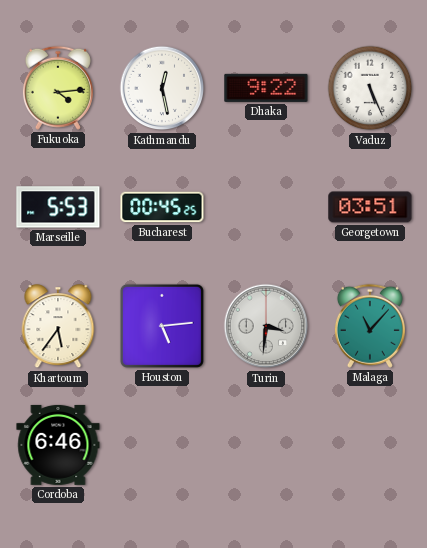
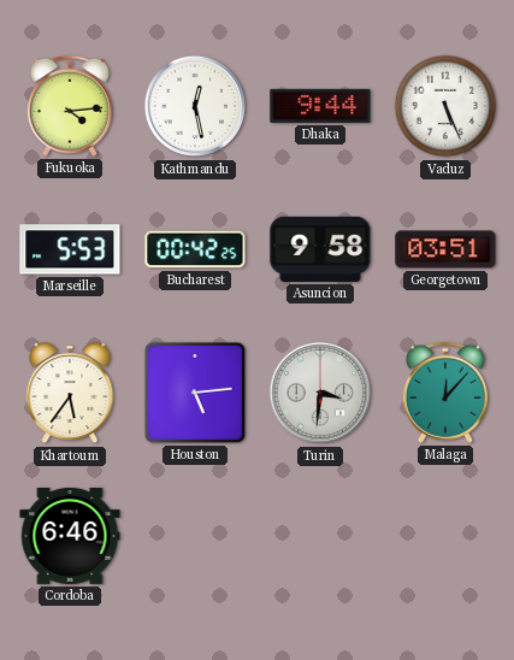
Dhaka: 9:22 -> 9:44 (320, 106)
Bucharest: 00:45 -> 00:42 (195, 249)
Asuncion: none -> 9:58 (320, 249)
Malaga: 11:07 -> 12:07 (445, 393)
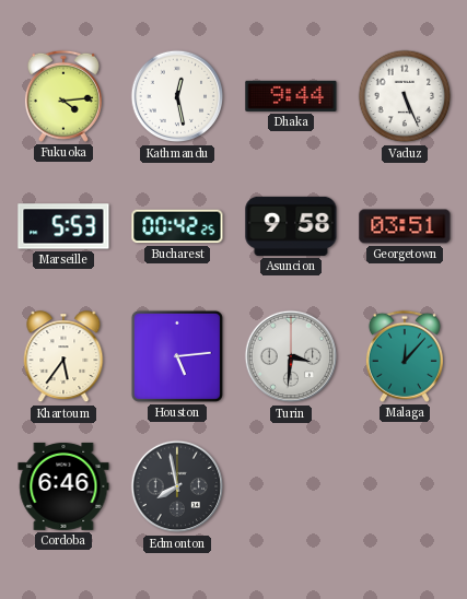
Edmonton: none -> 7:58 (177, 486)
